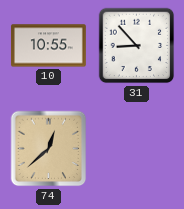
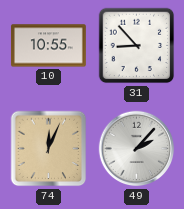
74: 12:38 -> 12:04 (49, 149)
49: none -> 2:07 (137, 149)
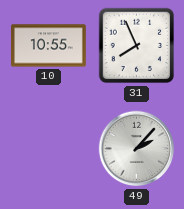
31: 8:53 -> 7:56 (137, 46)
74: 12:04 -> none (49, 149)
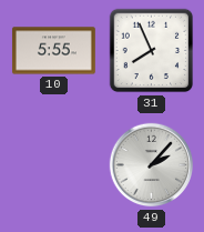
10: 10:55 -> 5:55 (53, 51)
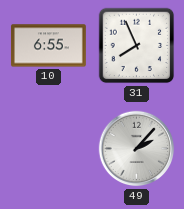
10: 5:55 -> 6:55 (48, 46)
